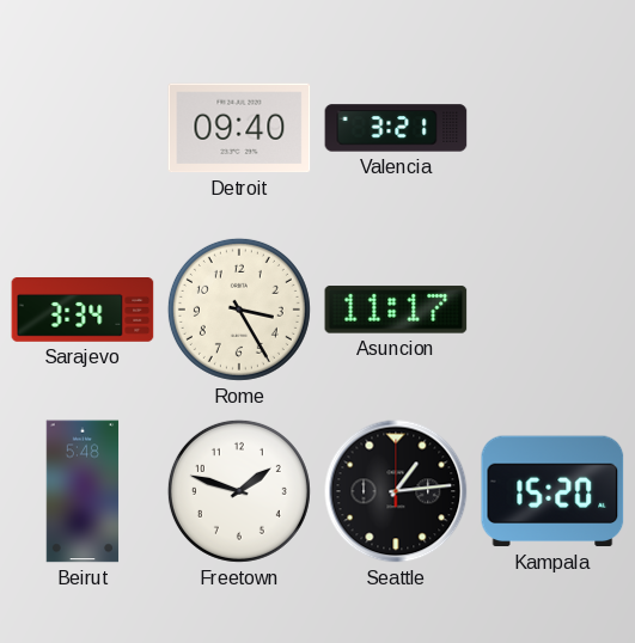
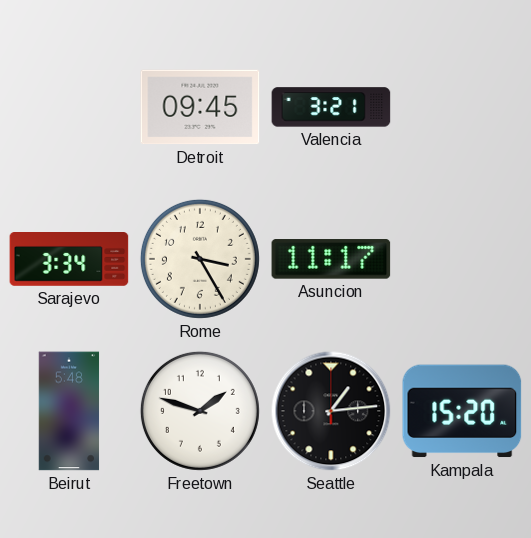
Detroit: 09:40 -> 09:45 (200, 107)
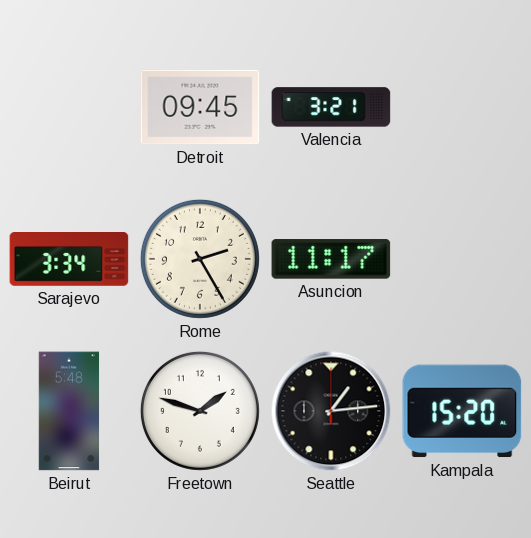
Rome: 3:25 -> 2:25 (200, 259)
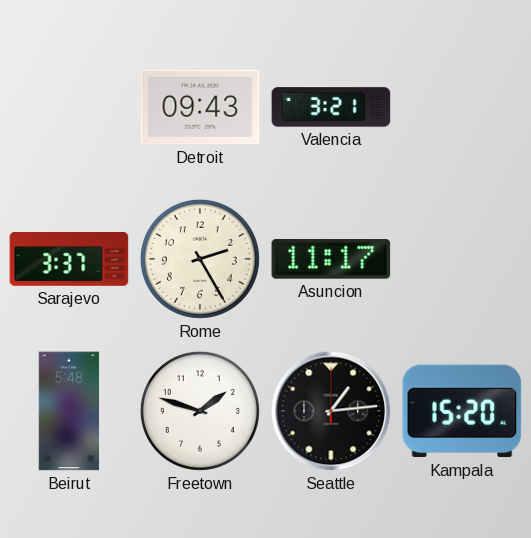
Detroit: 09:45 -> 09:43 (200, 107)
Sarajevo: 3:34 -> 3:37 (69, 260)
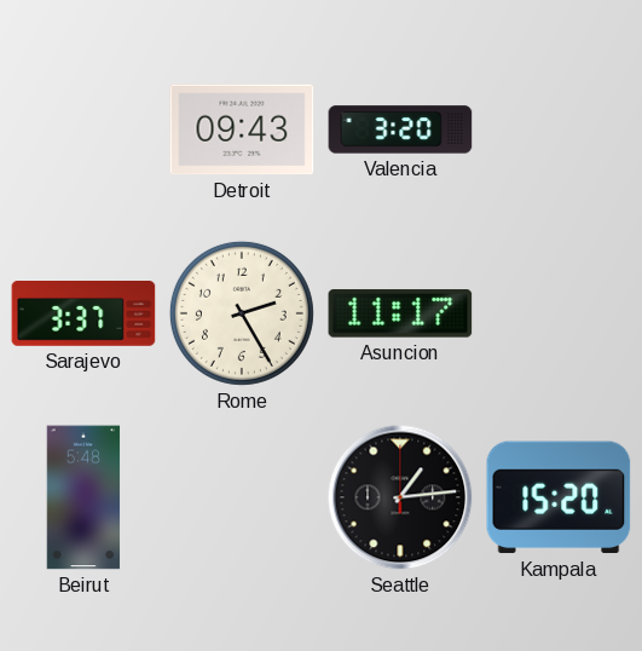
Valencia: 3:21 -> 3:20 (400, 129)
Freetown: 1:48 -> none (200, 411)
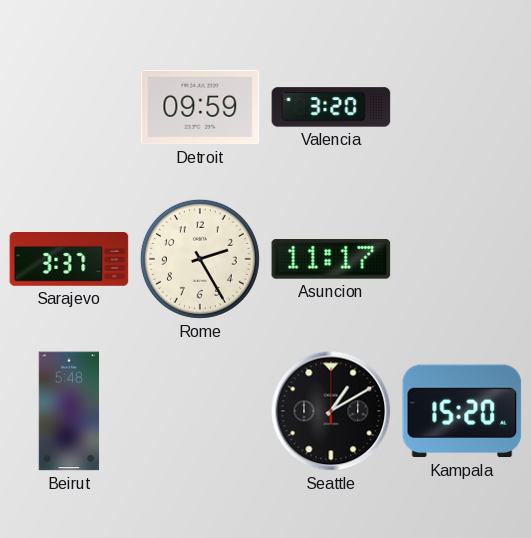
Detroit: 09:43 -> 09:59 (200, 107)
Seattle: 1:14 -> 1:10 (331, 411)
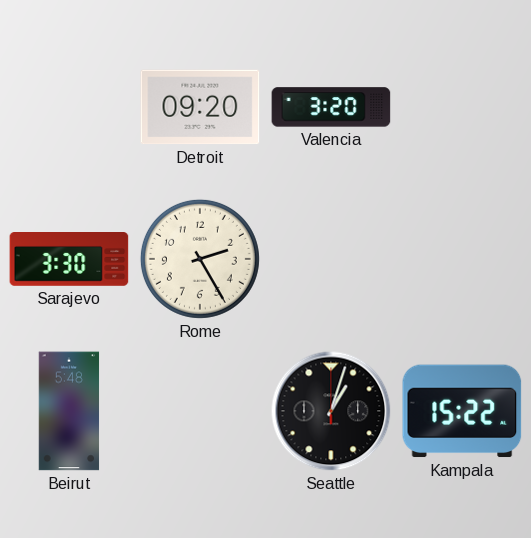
Detroit: 09:59 -> 09:20 (200, 107)
Sarajevo: 3:37 -> 3:30 (69, 260)
Asuncion: 11:17 -> none (331, 259)
Seattle: 1:10 -> 1:03 (331, 411)
Kampala: 15:20 -> 15:22 (462, 411)
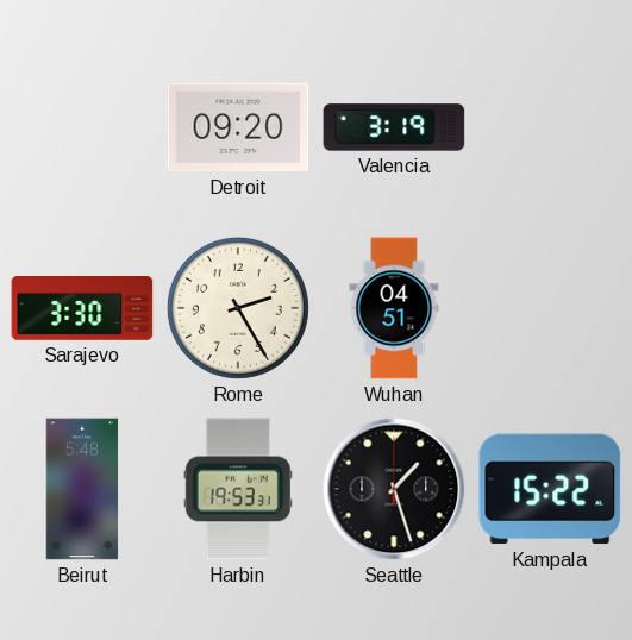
Valencia: 3:20 -> 3:19 (394, 127)
Wuhan: none -> 04:51 (394, 308)
Harbin: none -> 19:53 (238, 489)
Seattle: 1:03 -> 1:27 (394, 489)
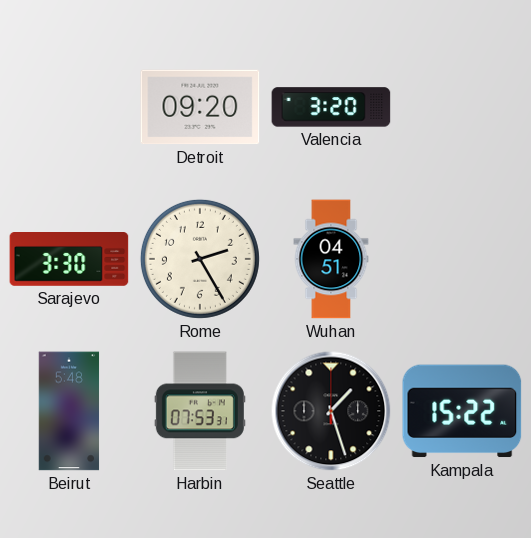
Valencia: 3:19 -> 3:20 (331, 107)
Harbin: 19:53 -> 07:53 (200, 411)
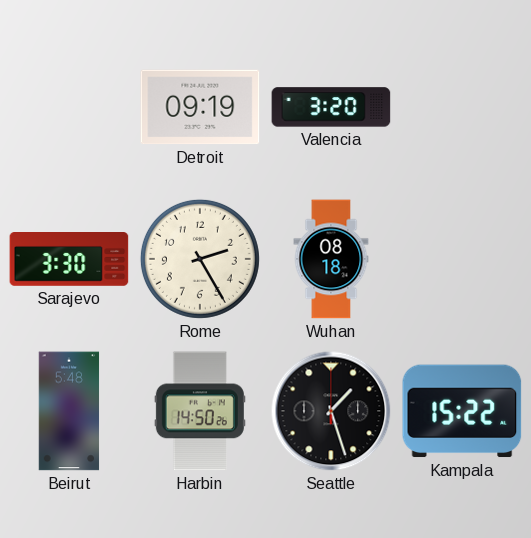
Detroit: 09:20 -> 09:19 (200, 107)
Wuhan: 04:51 -> 08:18 (331, 259)
Harbin: 07:53 -> 14:50 (200, 411)
